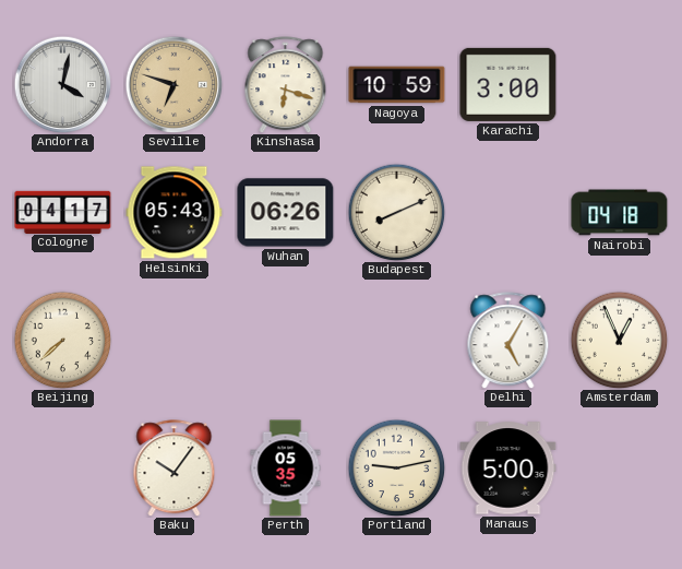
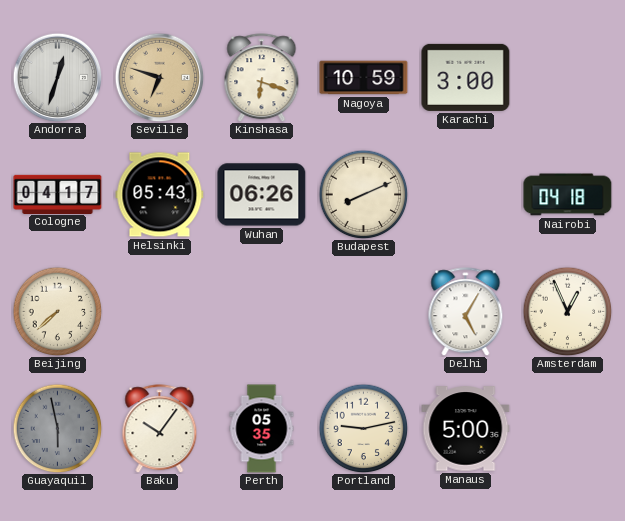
Andorra: 4:02 -> 12:33 (57, 77)
Guayaquil: none -> 5:58 (57, 428)
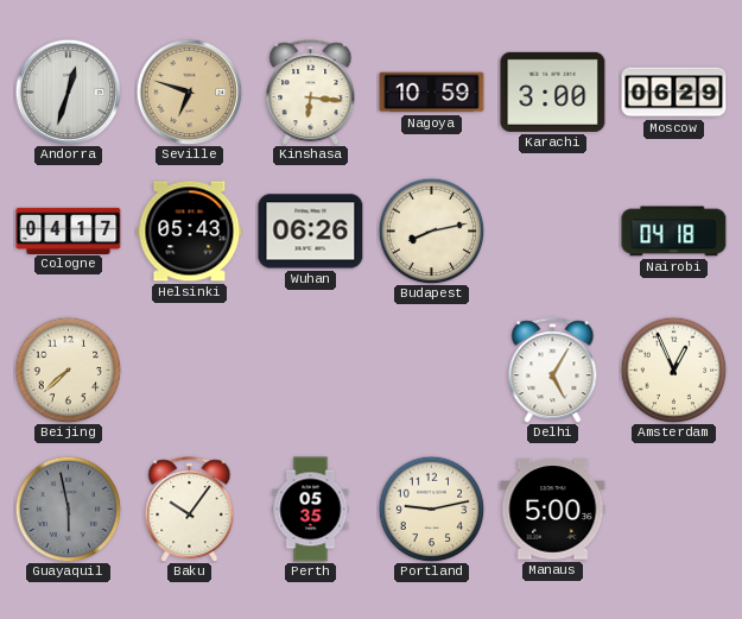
Kinshasa: 6:18 -> 6:16 (311, 93)
Moscow: none -> 06:29 (674, 93)
Budapest: 8:11 -> 8:13 (431, 230)
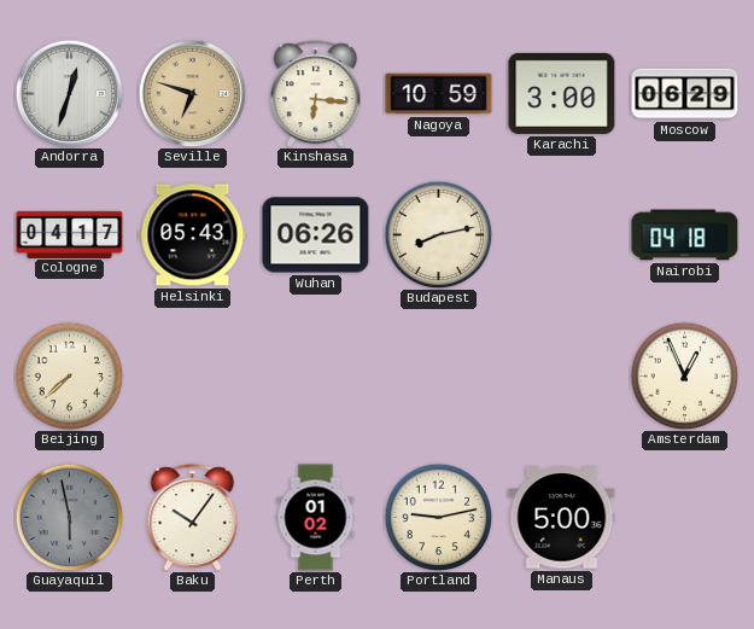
Delhi: 5:05 -> none (553, 371)
Perth: 05:35 -> 01:02 (316, 518)
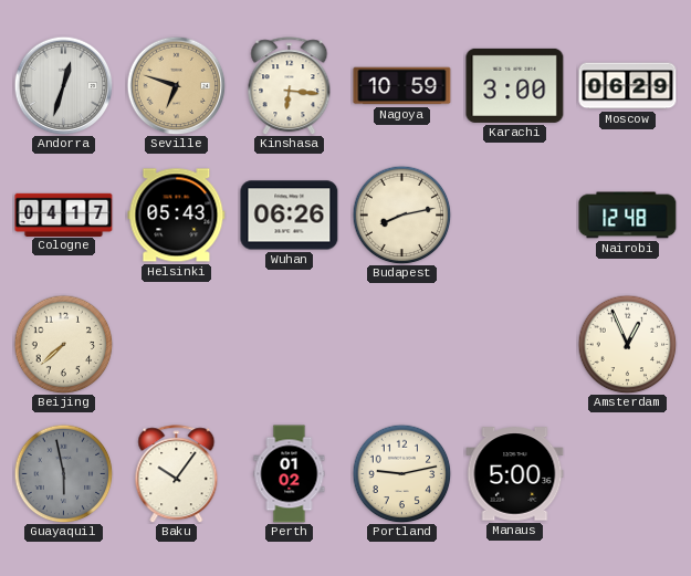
Nairobi: 04:18 -> 12:48 (628, 216)
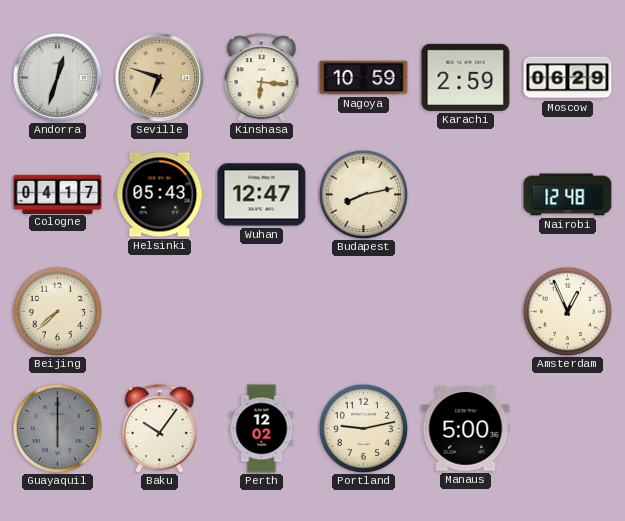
Karachi: 3:00 -> 2:59 (466, 77)
Wuhan: 06:26 -> 12:47 (262, 195)
Guayaquil: 5:58 -> 6:00 (57, 428)
Perth: 01:02 -> 12:02 (262, 429)
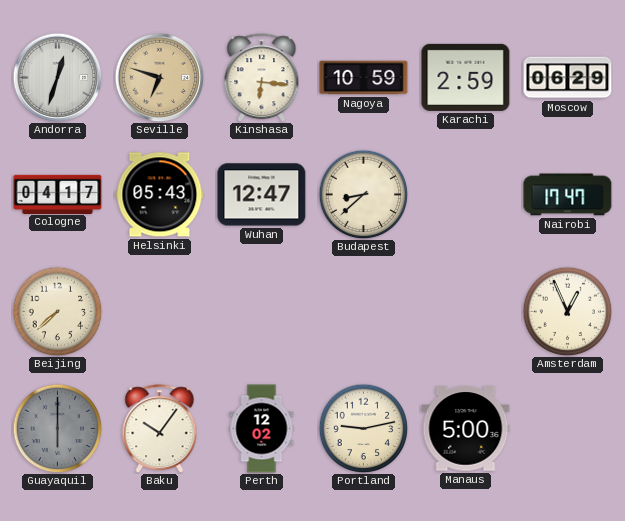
Budapest: 8:13 -> 8:38 (363, 194)
Nairobi: 12:48 -> 17:47 (568, 195)
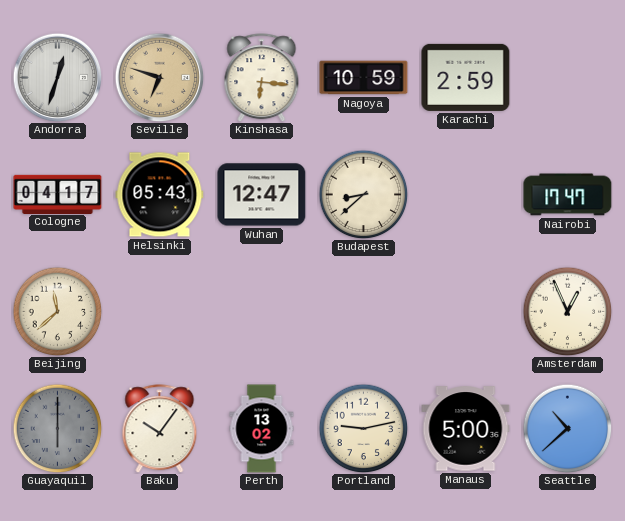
Moscow: 06:29 -> none (568, 78)
Beijing: 7:38 -> 11:38 (57, 311)
Perth: 12:02 -> 13:02 (262, 429)
Seattle: none -> 10:38 (567, 428)
